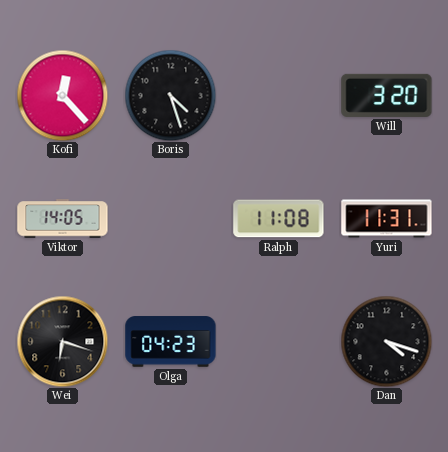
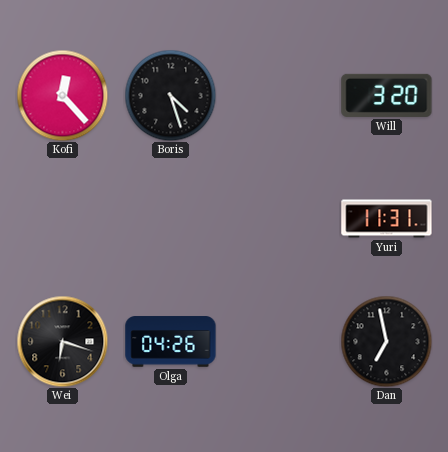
Viktor: 14:05 -> none (63, 219)
Ralph: 11:08 -> none (279, 219)
Olga: 04:23 -> 04:26 (171, 342)
Dan: 4:18 -> 6:58 (386, 341)
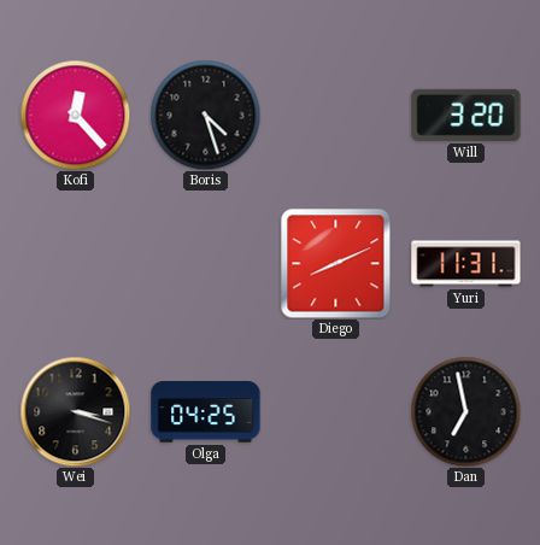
Diego: none -> 8:11 (335, 263)
Wei: 6:18 -> 3:18 (75, 411)
Olga: 04:26 -> 04:25 (206, 412)
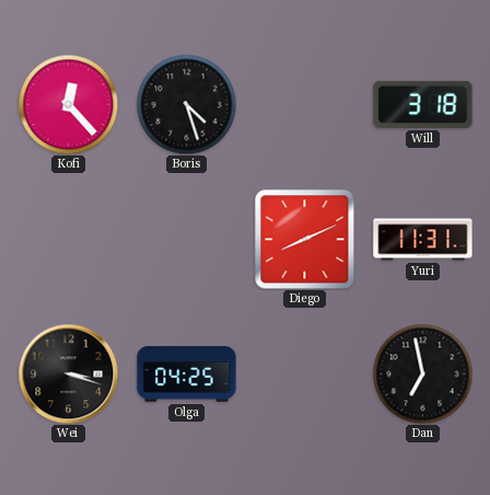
Will: 3:20 -> 3:18 (423, 104)
